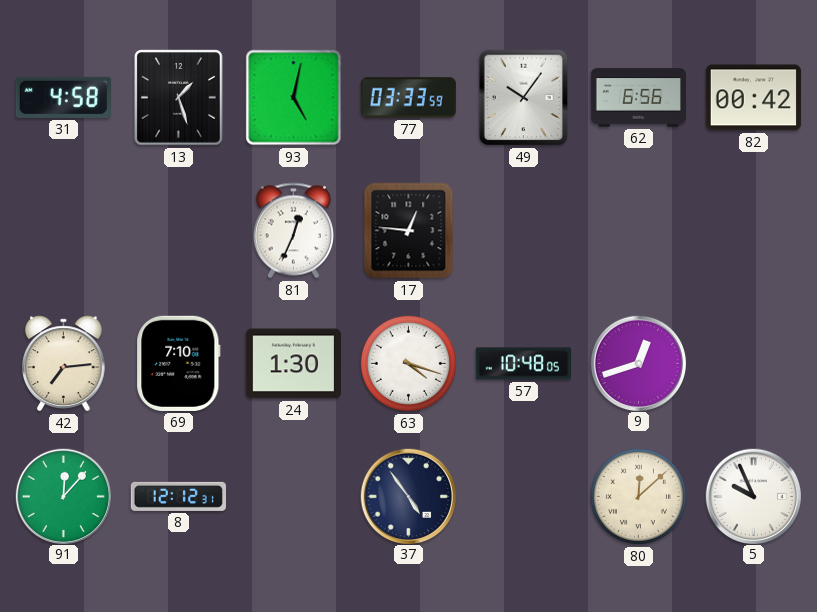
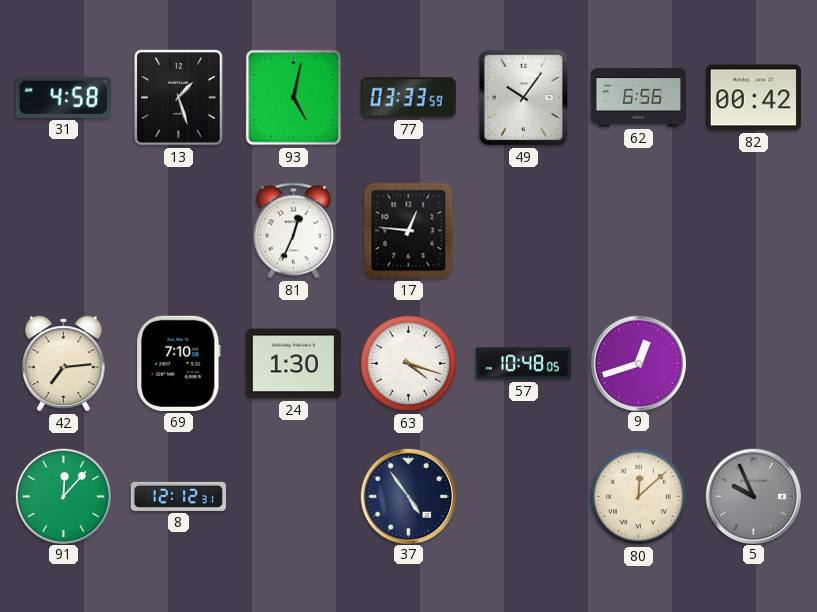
5 dial: white -> grey (753, 496)
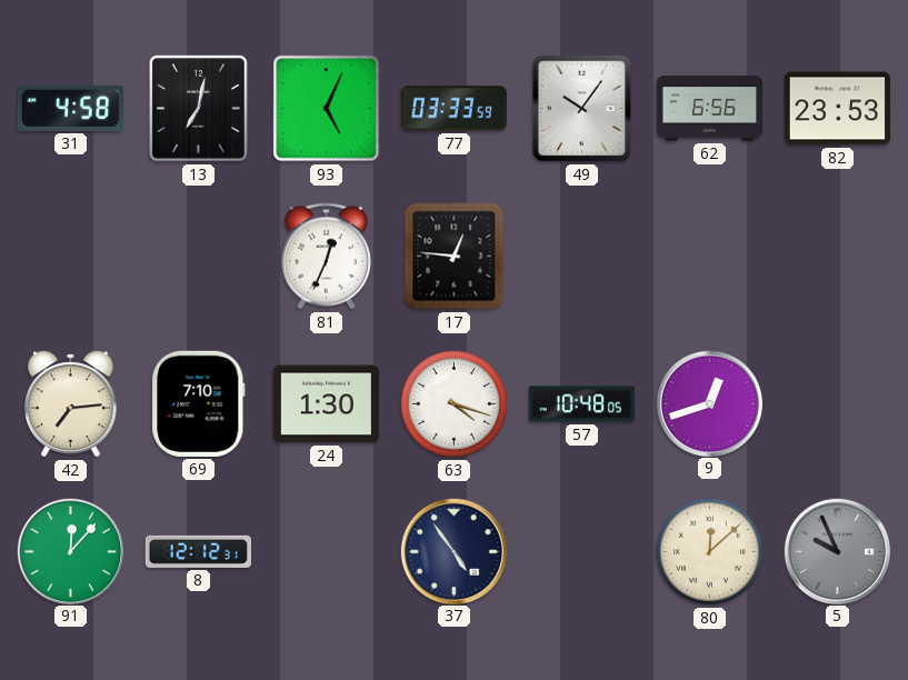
13: 1:27 -> 7:02 (199, 109)
93: 5:02 -> 5:04 (327, 109)
82: 00:42 -> 23:53 (837, 109)
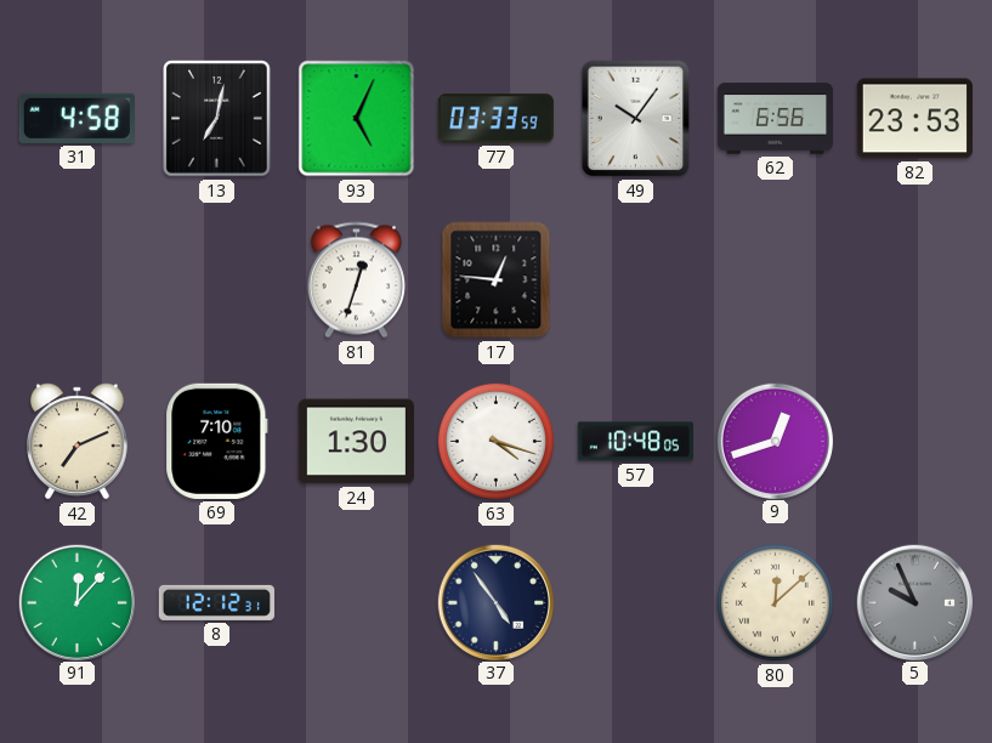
81: 12:34 -> 12:33 (356, 280)
42: 7:14 -> 7:11 (78, 442)
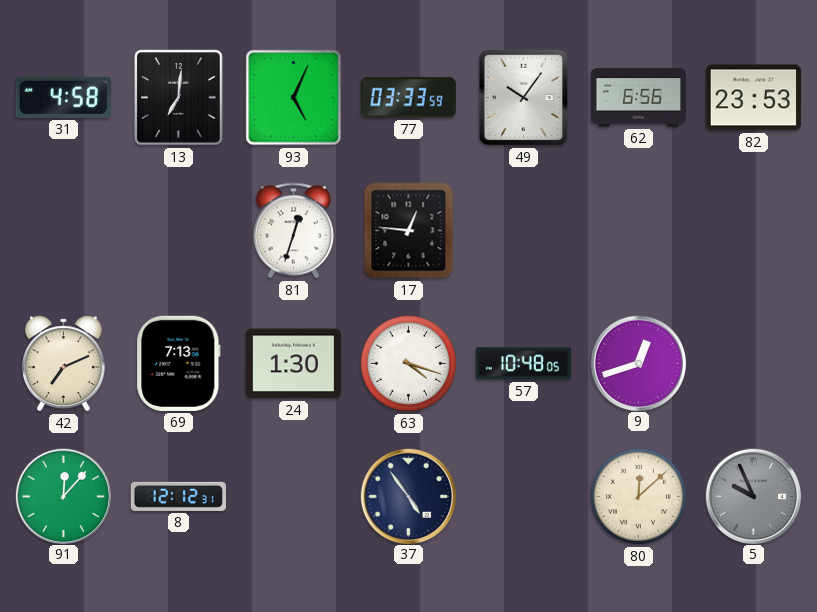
13: 7:02 -> 7:01 (179, 98)
69: 7:10 -> 7:13 (179, 363)
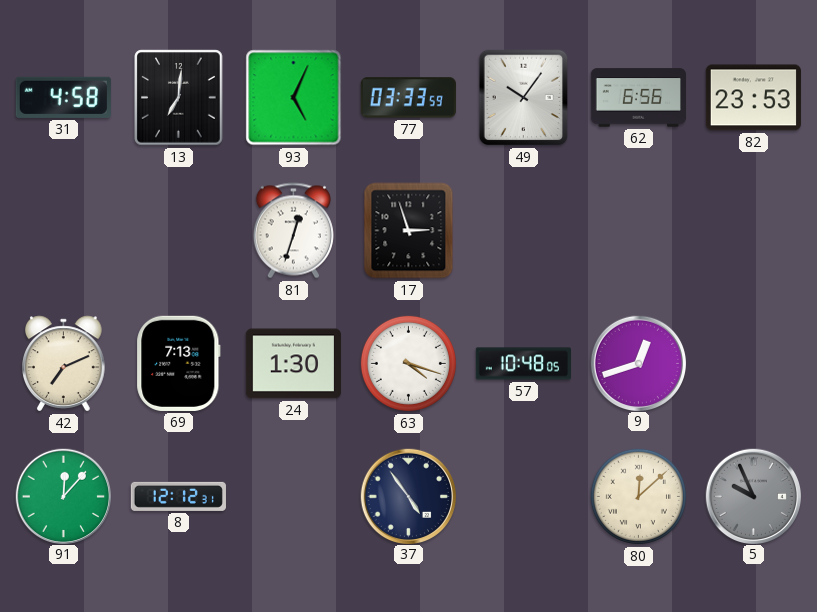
17: 12:46 -> 2:57 (409, 231)
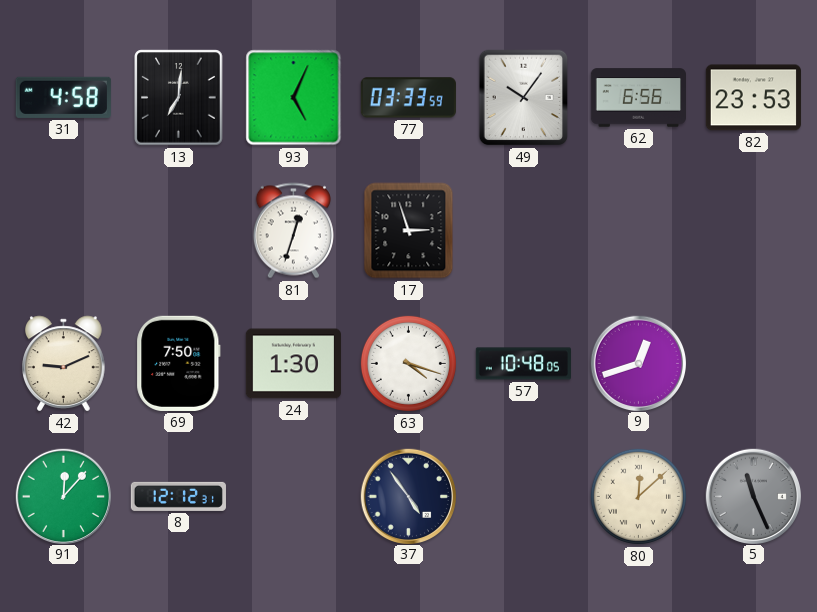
42: 7:11 -> 9:11 (64, 364)
69: 7:13 -> 7:50 (179, 363)
5: 9:56 -> 11:26 (753, 496)
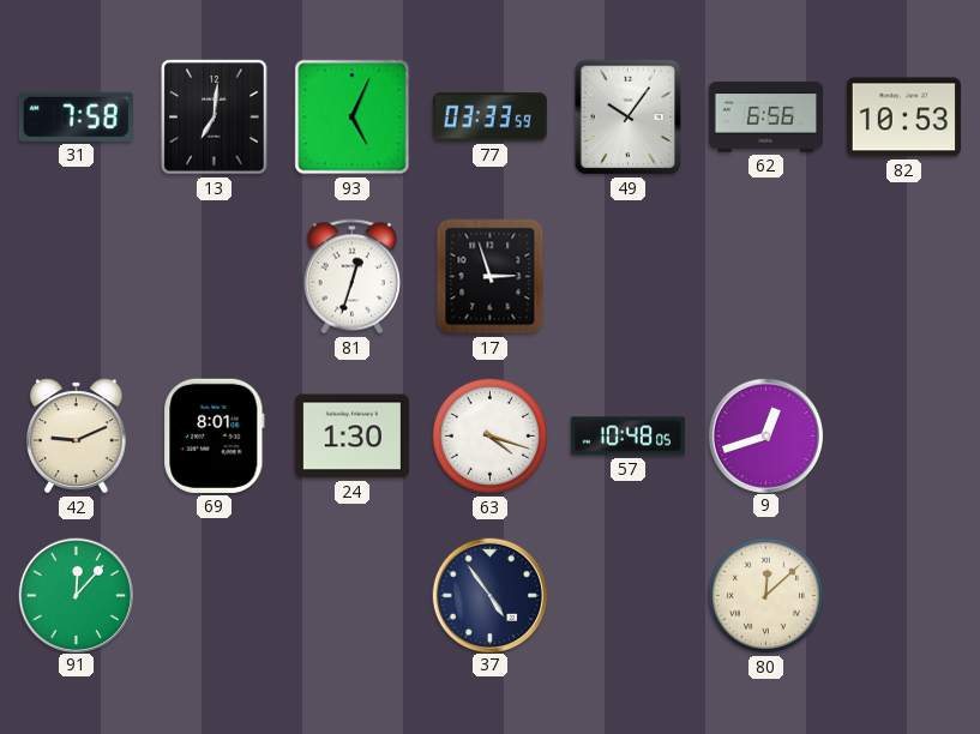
31: 4:58 -> 7:58 (76, 116)
82: 23:53 -> 10:53 (903, 118)
69: 7:50 -> 8:01 (215, 435)
8: 12:12 -> none (178, 496)
5: 11:26 -> none (753, 496)
